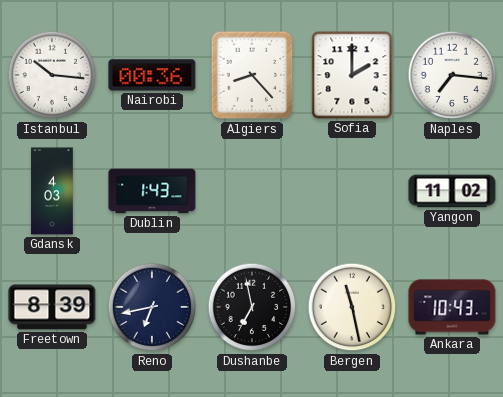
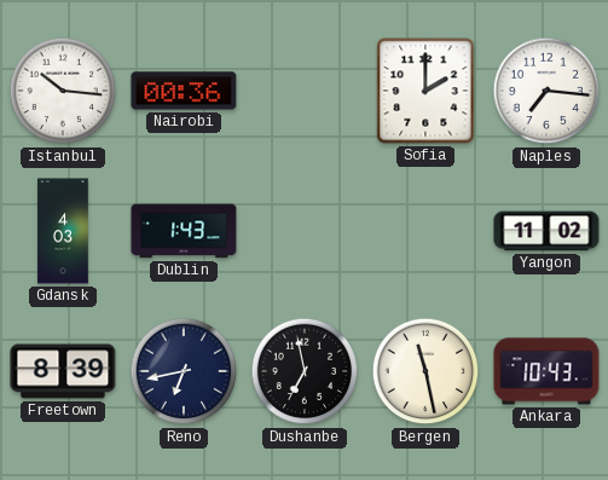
Algiers: 8:23 -> none (252, 75)
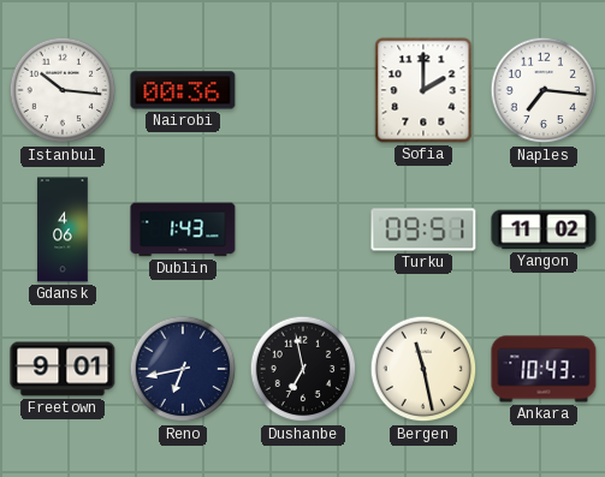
Gdansk: 4:03 -> 4:06 (63, 229)
Turku: none -> 09:51 (423, 229)
Freetown: 8:39 -> 9:01 (63, 369)
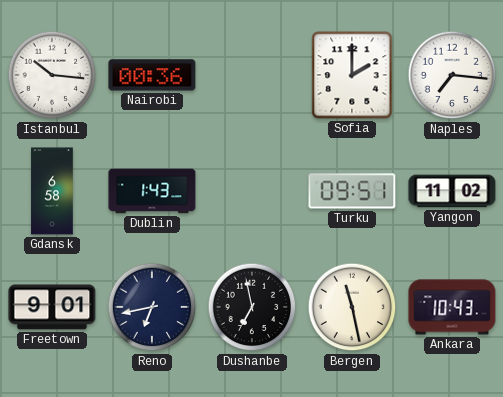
Gdansk: 4:06 -> 6:58 (52, 191)
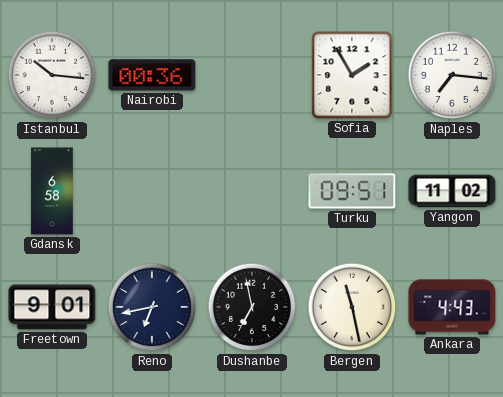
Sofia: 2:00 -> 1:55 (352, 75)
Dublin: 1:43 -> none (152, 191)
Ankara: 10:43 -> 4:43 (452, 307)
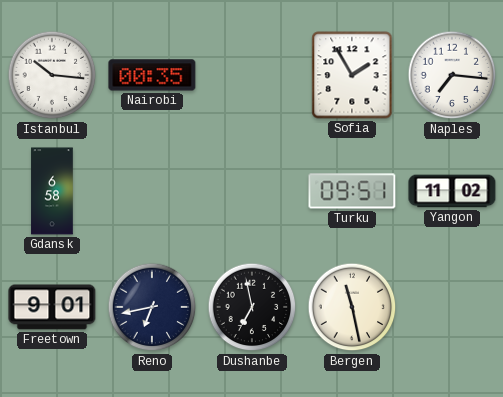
Nairobi: 00:36 -> 00:35 (152, 75)
Ankara: 4:43 -> none (452, 307)
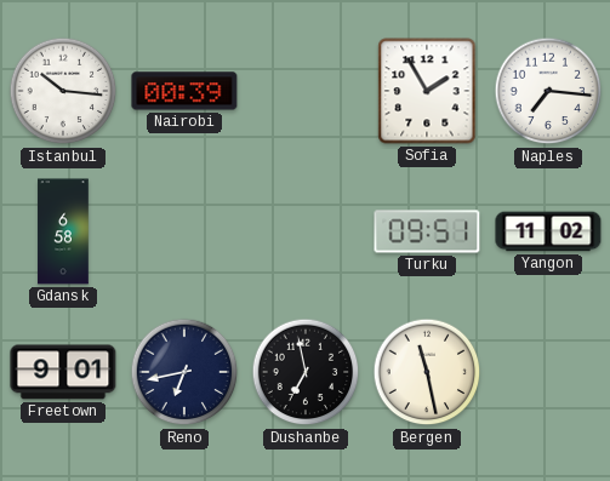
Nairobi: 00:35 -> 00:39 (184, 91)
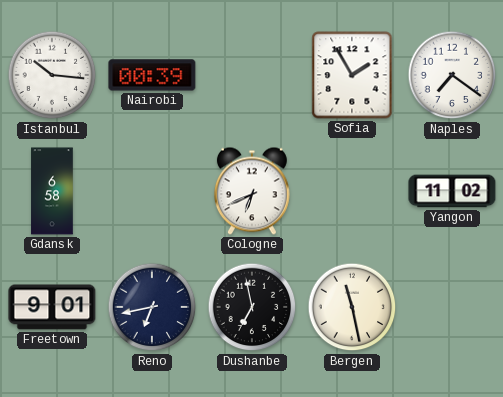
Naples: 7:16 -> 7:21 (452, 75)
Cologne: none -> 6:41 (252, 191)
Turku: 09:51 -> none (427, 231)
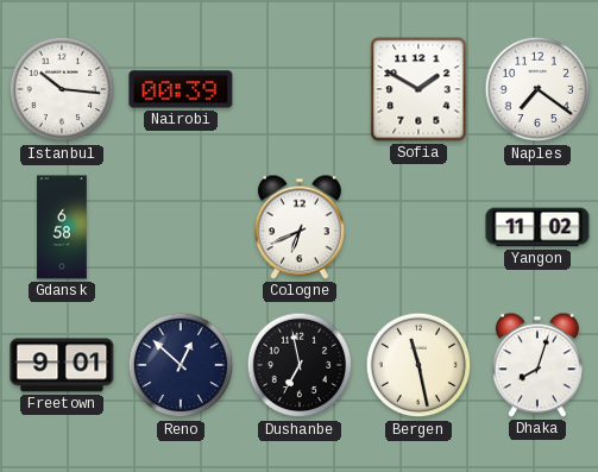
Sofia: 1:55 -> 1:50 (418, 89)
Reno: 6:43 -> 12:52 (181, 365)
Dhaka: none -> 8:03 (537, 365)
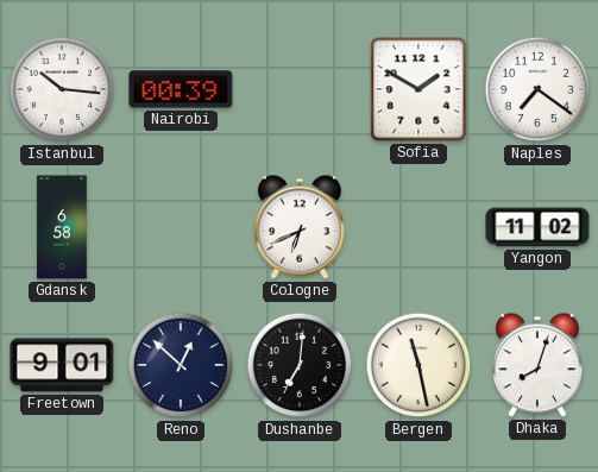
Dushanbe: 6:58 -> 7:01 (300, 365)
